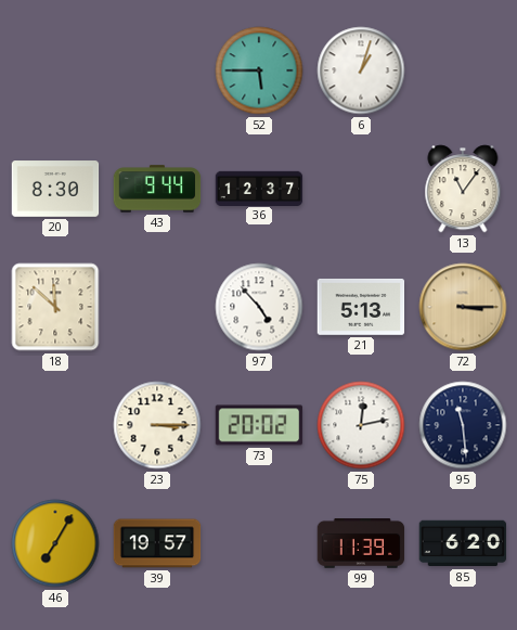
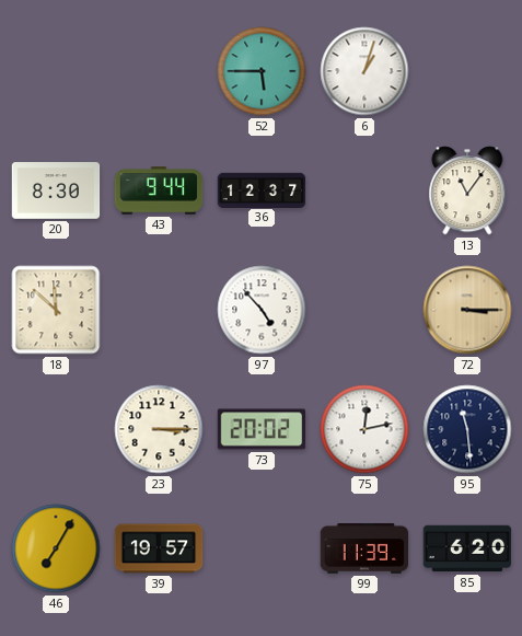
21: 5:13 -> none (361, 307)
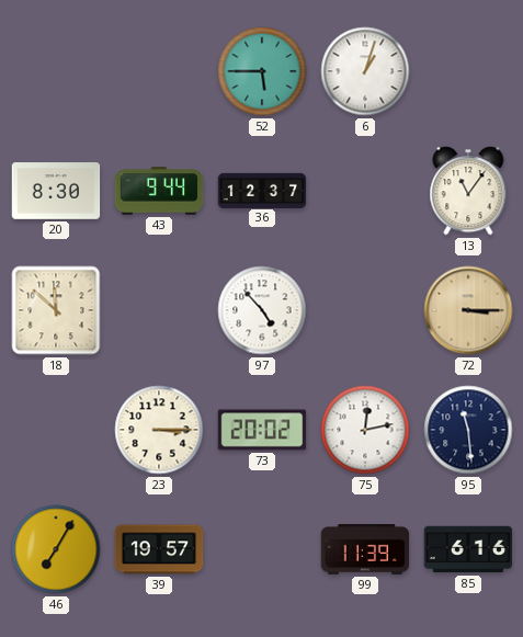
85: 6:20 -> 6:16 (468, 549)
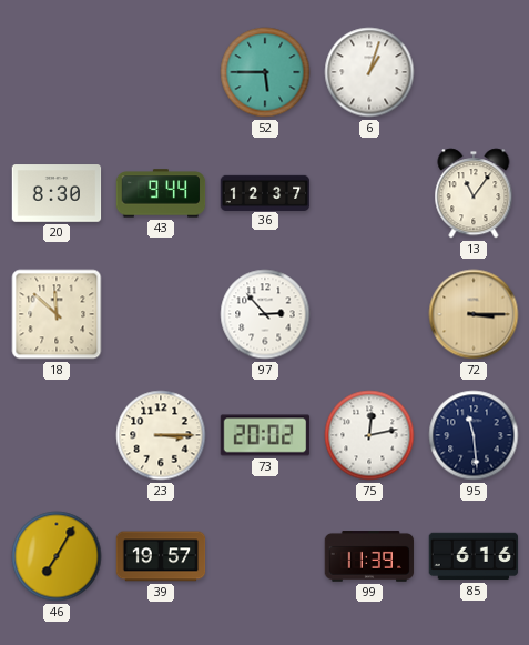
97: 4:53 -> 2:53 (265, 314)
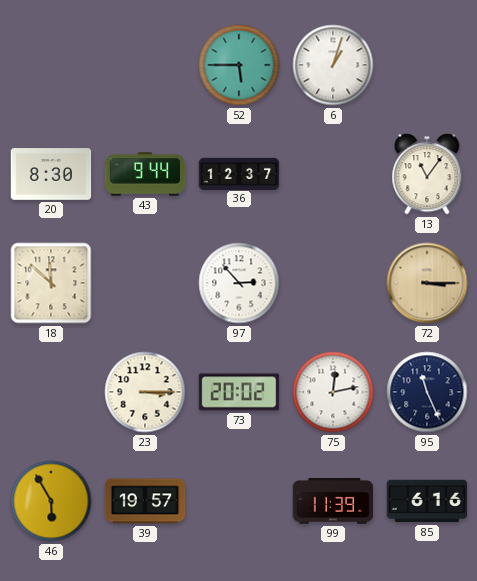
95: 11:29 -> 11:26 (427, 392)
46: 7:05 -> 5:55 (51, 501)
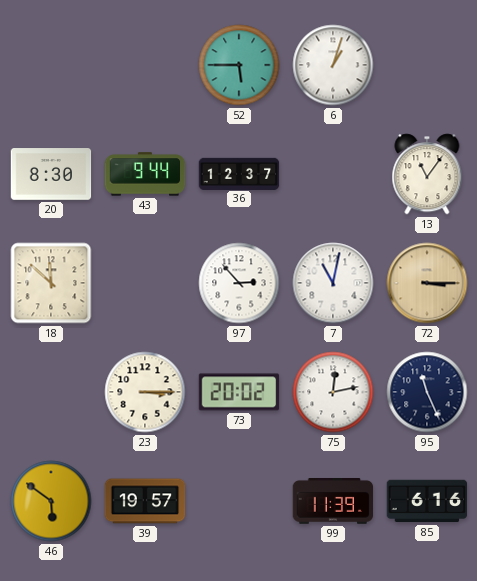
7: none -> 11:02 (333, 283)
46: 5:55 -> 5:51 (51, 501)
